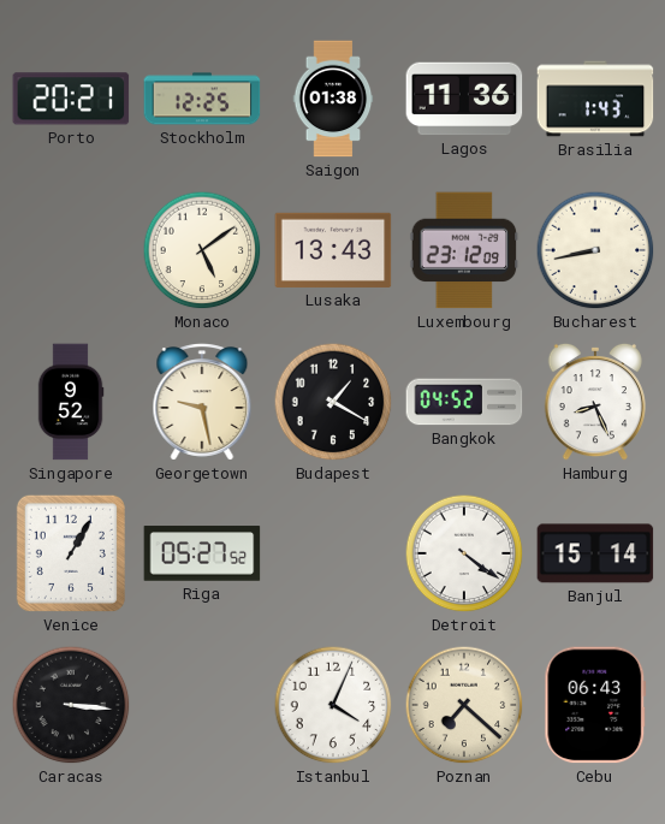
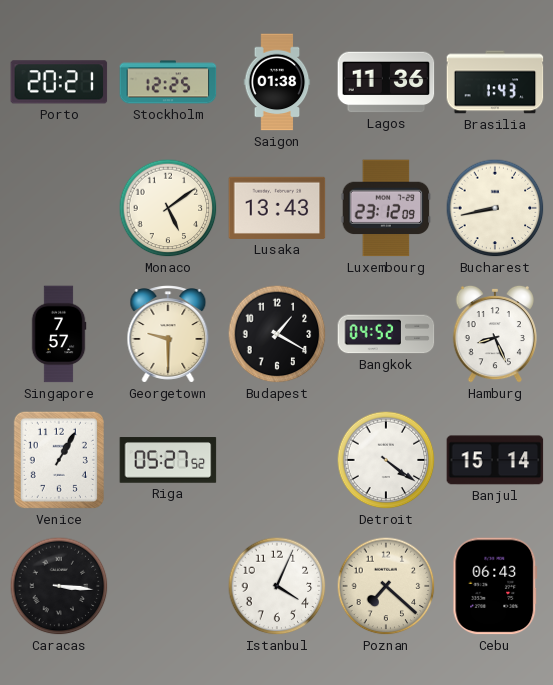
Singapore: 9:52 -> 7:57 (59, 334)
Georgetown: 9:28 -> 9:30 (168, 334)
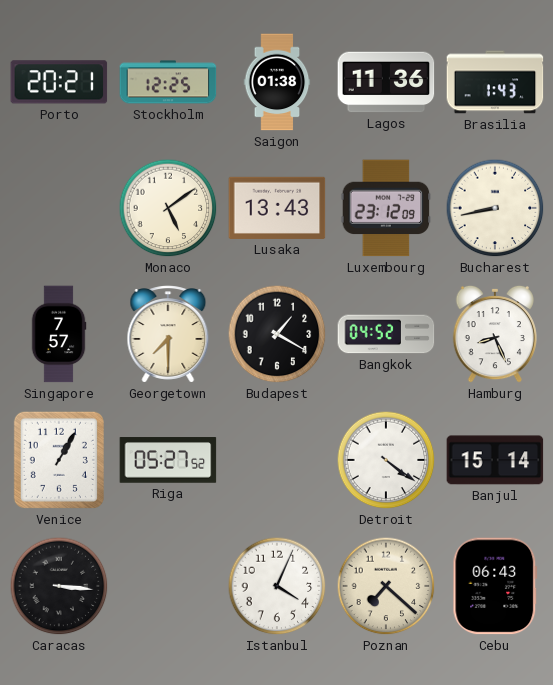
Georgetown: 9:30 -> 7:30 (168, 334)
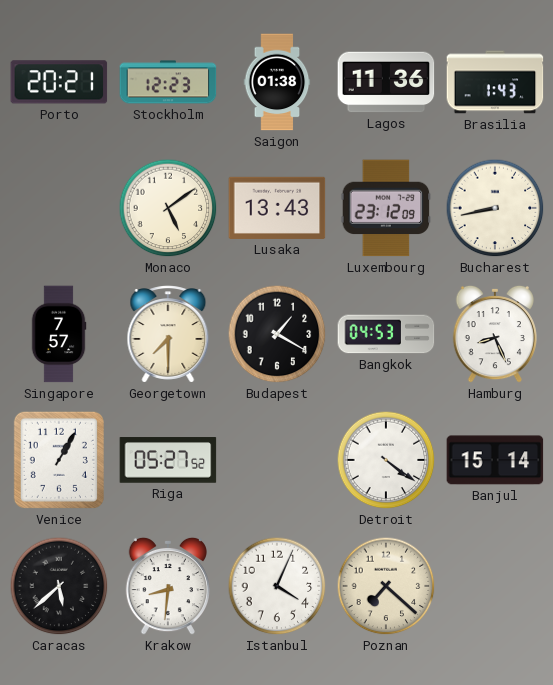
Stockholm: 12:25 -> 12:23 (168, 82)
Bangkok: 04:52 -> 04:53 (386, 334)
Caracas: 3:16 -> 5:38 (59, 586)
Krakow: none -> 8:31 (168, 586)
Cebu: 06:43 -> none (495, 586)
